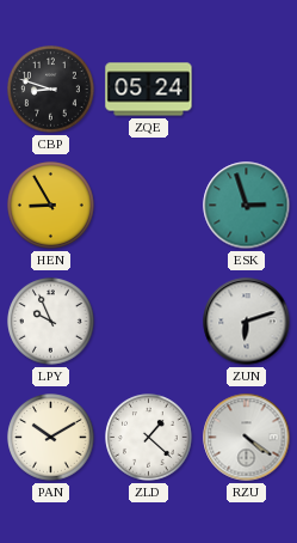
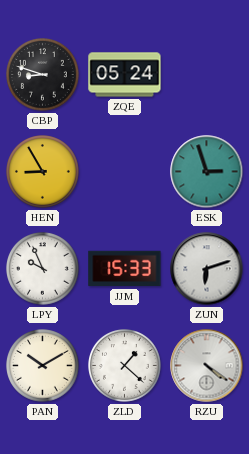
JJM: none -> 15:33 (125, 269)
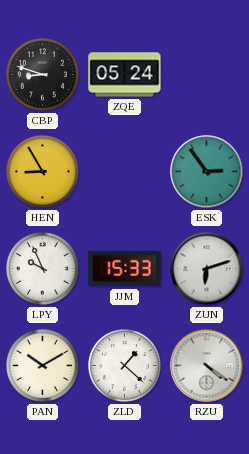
ESK: 2:57 -> 2:54 (207, 172)
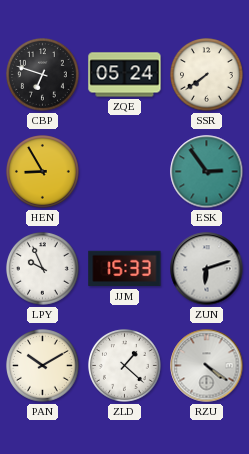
CBP: 8:48 -> 6:48 (43, 75)
SSR: none -> 7:39 (207, 75)
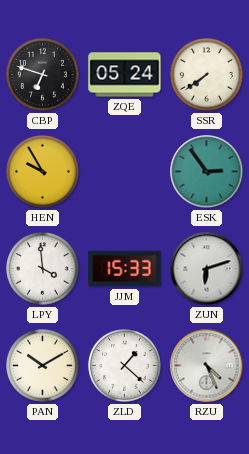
HEN: 8:55 -> 9:55 (43, 172)
LPY: 9:56 -> 3:59 (43, 269)
RZU: 4:21 -> 4:26 (207, 366)
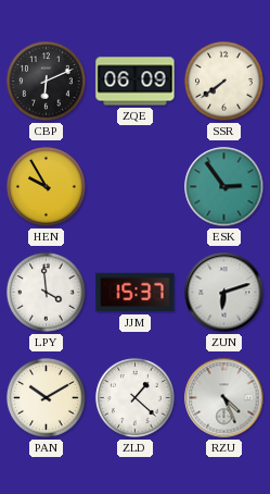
CBP: 6:48 -> 6:11 (47, 82)
ZQE: 05:24 -> 06:09 (136, 82)
JJM: 15:33 -> 15:37 (136, 293)
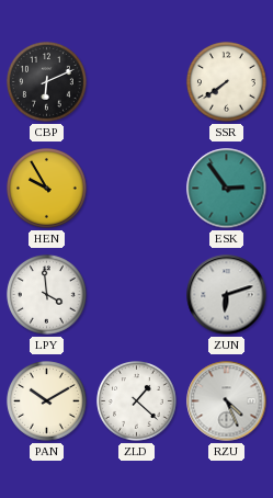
ZQE: 06:09 -> none (136, 82)
JJM: 15:37 -> none (136, 293)
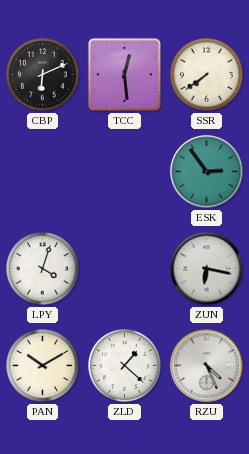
TCC: none -> 12:29 (124, 74)
HEN: 9:55 -> none (47, 189)
LPY: 3:59 -> 4:03 (43, 269)
ZUN: 6:12 -> 6:17 (207, 269)
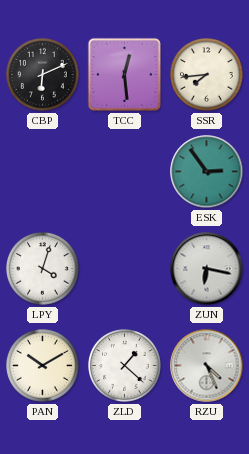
SSR: 7:39 -> 7:44 (207, 75)
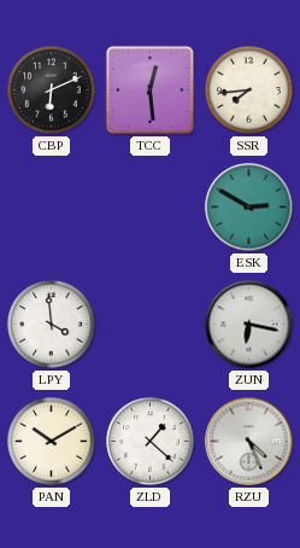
ESK: 2:54 -> 2:50 (249, 208)
LPY: 4:03 -> 3:59 (52, 325)
